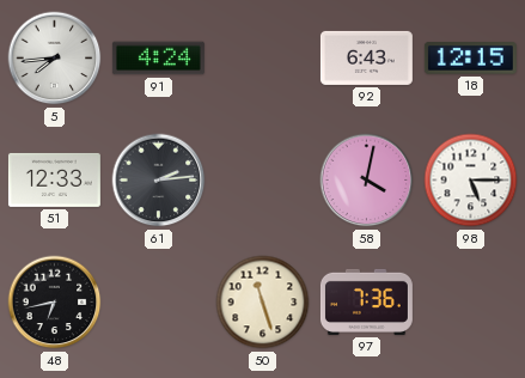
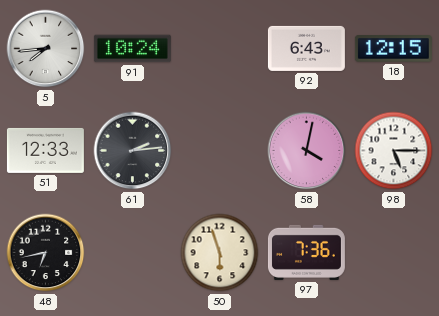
91: 4:24 -> 10:24 (132, 49)
50: 11:27 -> 5:57 (220, 253)
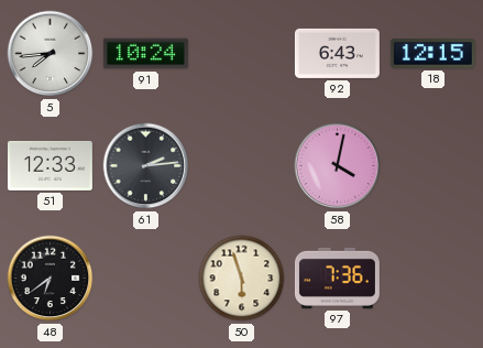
98: 5:15 -> none (394, 151)
48: 6:43 -> 6:39 (51, 279)
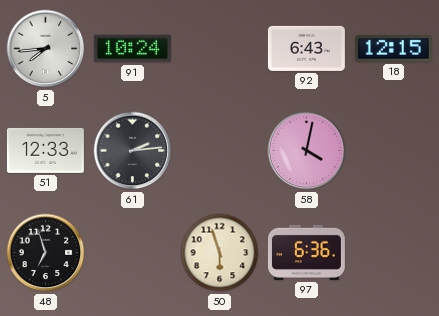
48: 6:39 -> 6:57 (46, 253)
97: 7:36 -> 6:36 (306, 252)
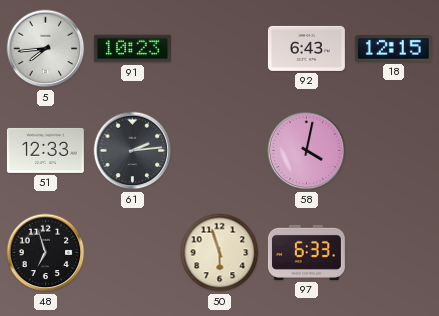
91: 10:24 -> 10:23 (132, 49)
97: 6:36 -> 6:33 (306, 252)
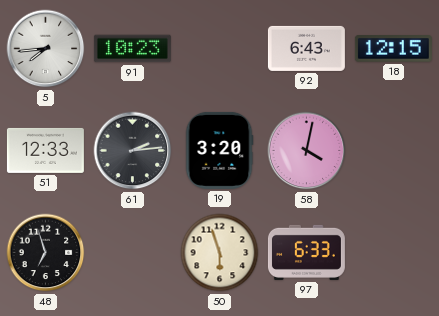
19: none -> 3:20 (219, 150)
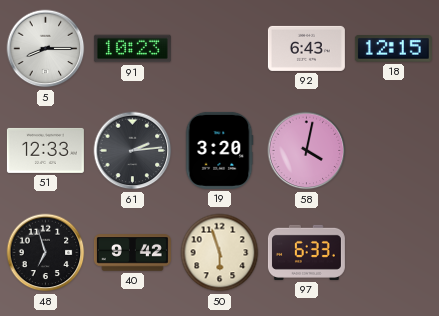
5: 7:44 -> 8:15 (46, 49)
40: none -> 9:42 (132, 253)
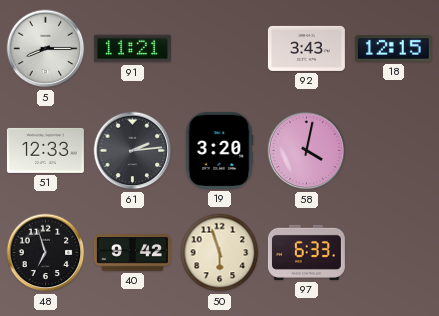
91: 10:23 -> 11:21 (132, 49)
92: 6:43 -> 3:43 (306, 48)
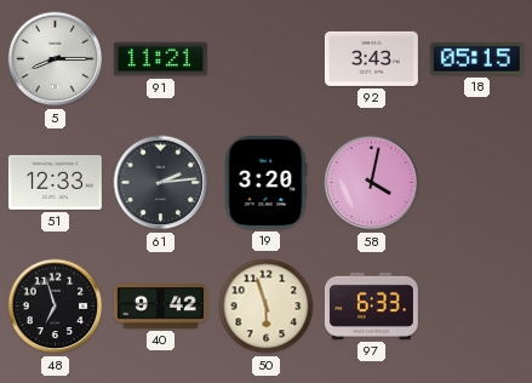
18: 12:15 -> 05:15 (476, 59)
